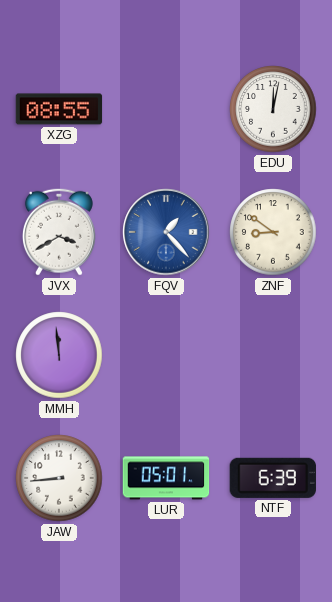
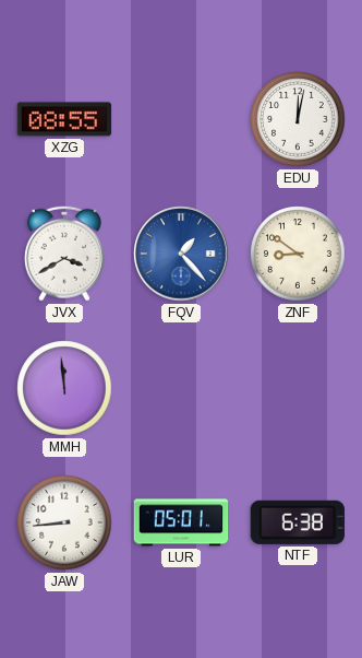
NTF: 6:39 -> 6:38 (298, 522)
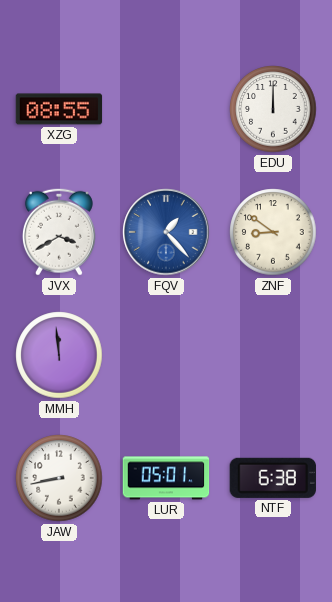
EDU: 12:02 -> 12:00 (273, 109)
JAW: 8:44 -> 8:43 (59, 478)
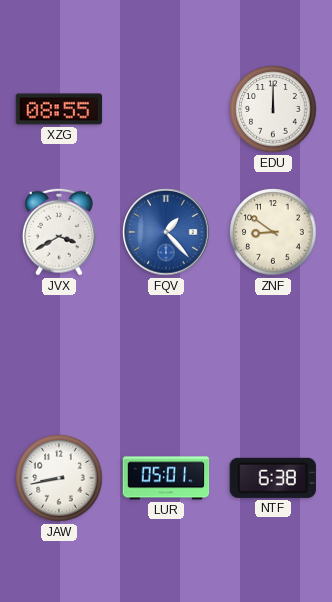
MMH: 11:59 -> none (59, 355)
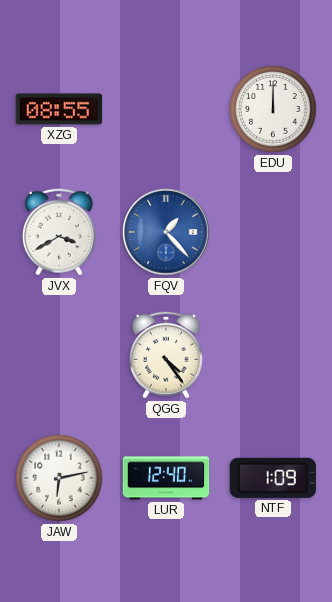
ZNF: 8:51 -> none (273, 232)
QGG: none -> 4:24 (166, 355)
JAW: 8:43 -> 6:13 (59, 478)
LUR: 05:01 -> 12:40 (166, 478)
NTF: 6:38 -> 1:09 (273, 478)
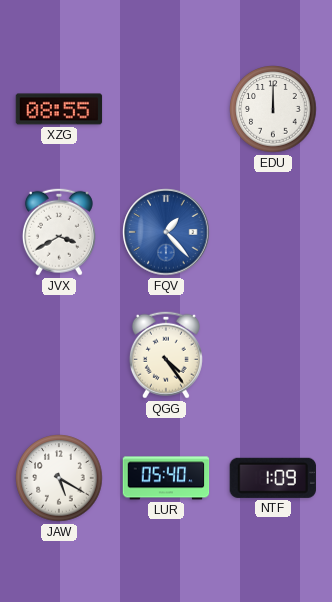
JAW: 6:13 -> 5:20 (59, 478)
LUR: 12:40 -> 05:40 (166, 478)
